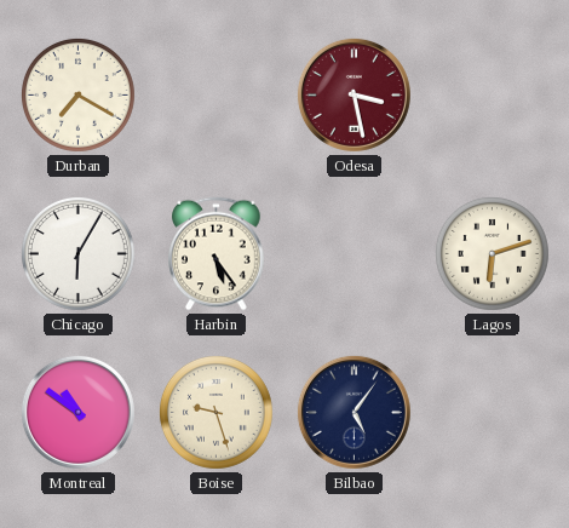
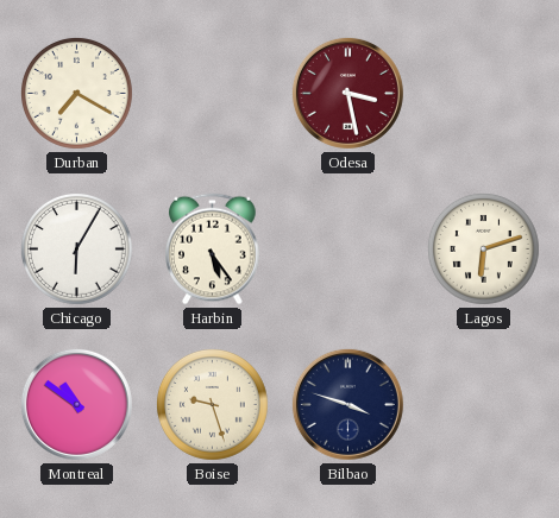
Bilbao: 5:06 -> 3:48 (347, 404)
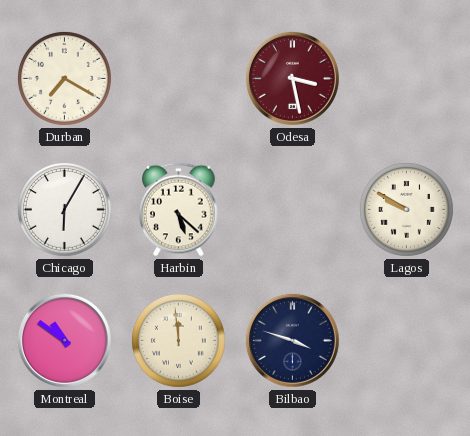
Harbin: 5:24 -> 5:22 (179, 210)
Lagos: 6:12 -> 9:50 (406, 209)
Boise: 9:27 -> 11:59 (178, 340)
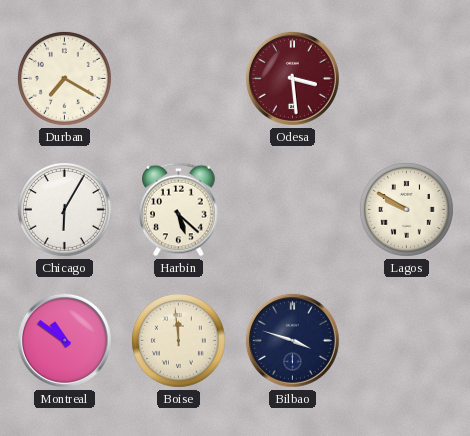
Odesa: 3:28 -> 3:29 (292, 78)
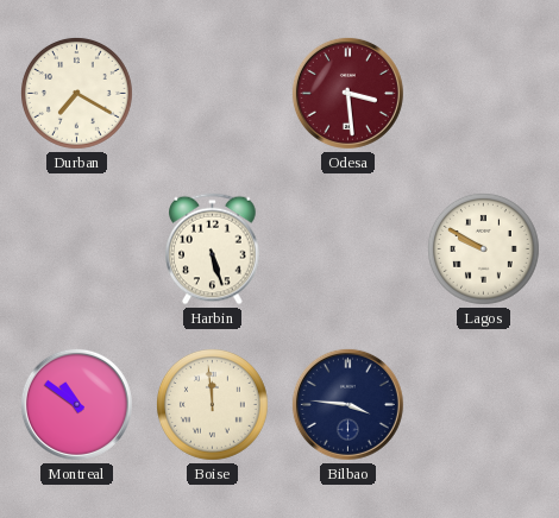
Chicago: 6:05 -> none (64, 209)
Harbin: 5:22 -> 5:27 (213, 249)
Bilbao: 3:48 -> 3:46 (347, 404)
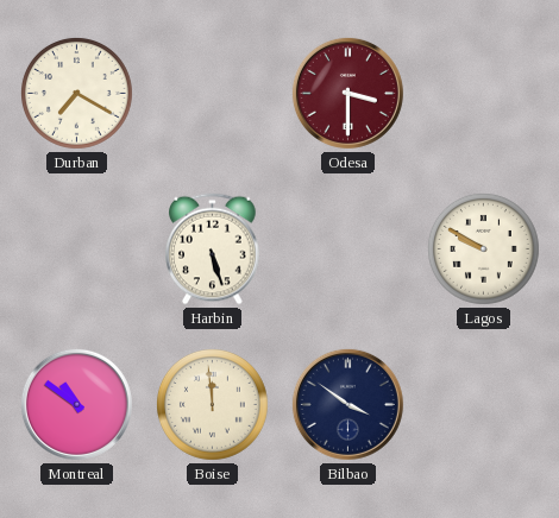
Odesa: 3:29 -> 3:30 (347, 93)
Bilbao: 3:46 -> 3:51 (347, 404)
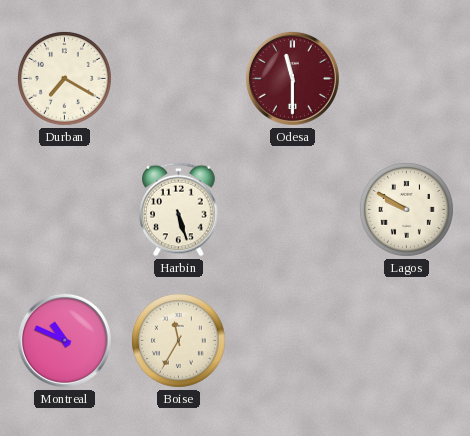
Odesa: 3:30 -> 11:30 (292, 78)
Montreal: 10:51 -> 10:49 (64, 340)
Boise: 11:59 -> 11:35 (178, 340)
Bilbao: 3:51 -> none (347, 404)
